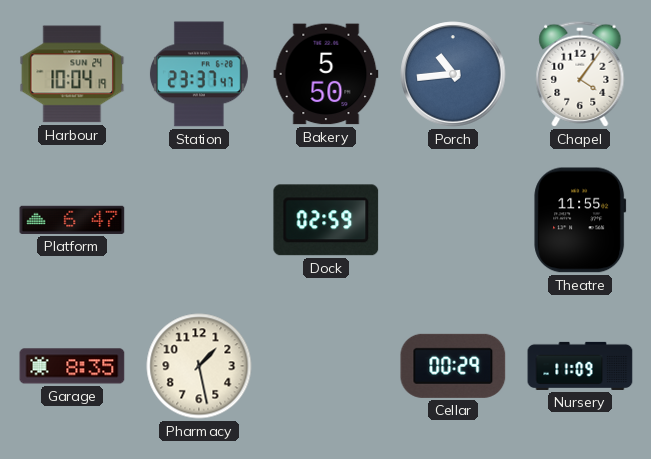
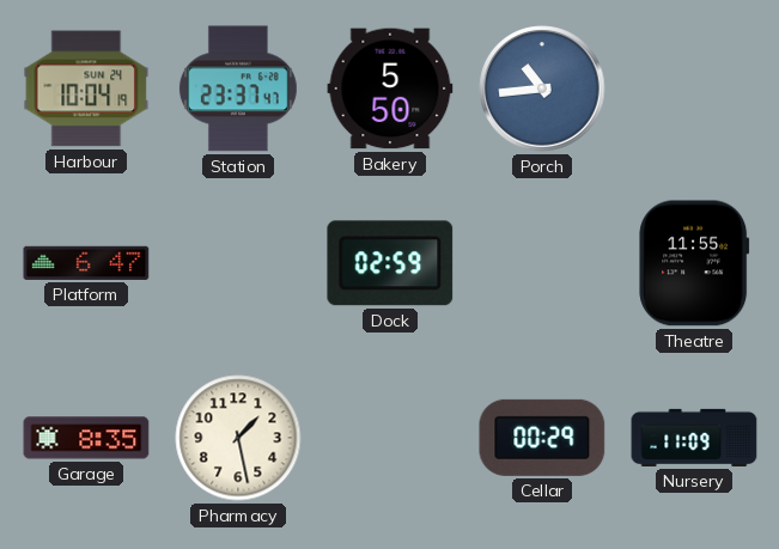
Chapel: 4:06 -> none (580, 74)
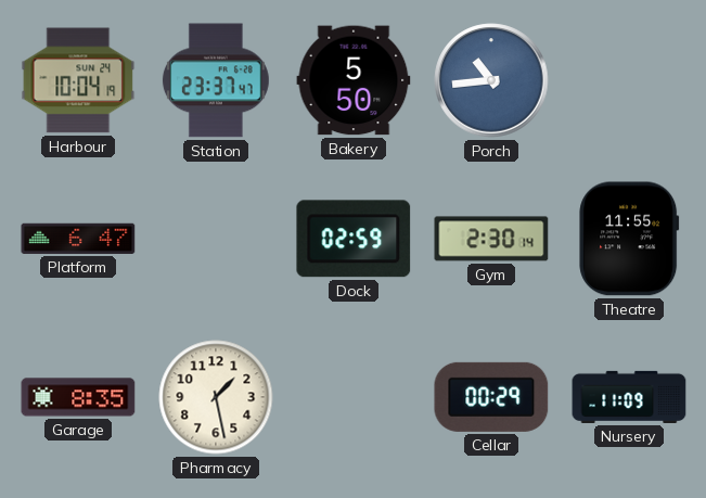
Gym: none -> 2:30 (491, 239)
